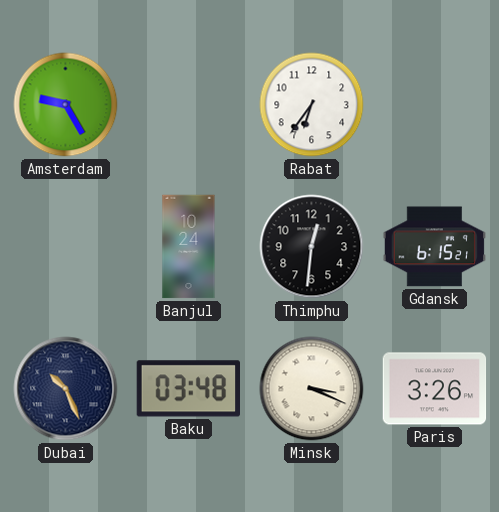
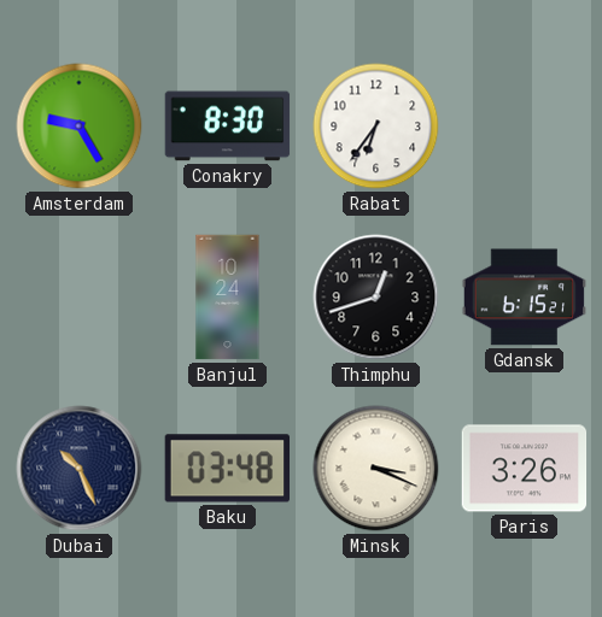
Conakry: none -> 8:30 (228, 127)
Thimphu: 12:31 -> 12:42 (376, 298)
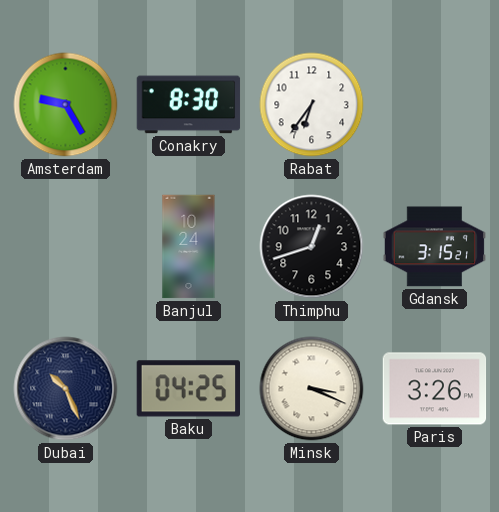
Gdansk: 6:15 -> 3:15 (435, 247)
Baku: 03:48 -> 04:25 (188, 389)
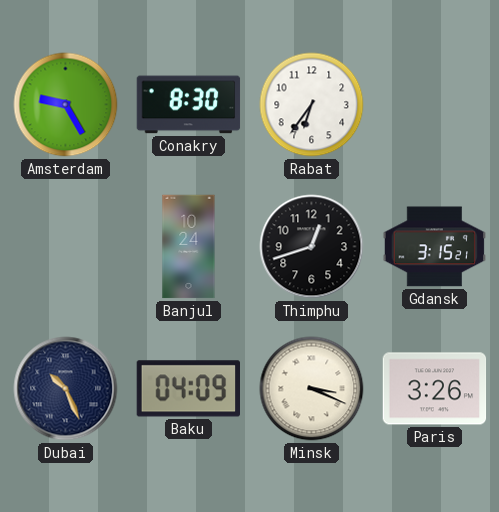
Baku: 04:25 -> 04:09 (188, 389)
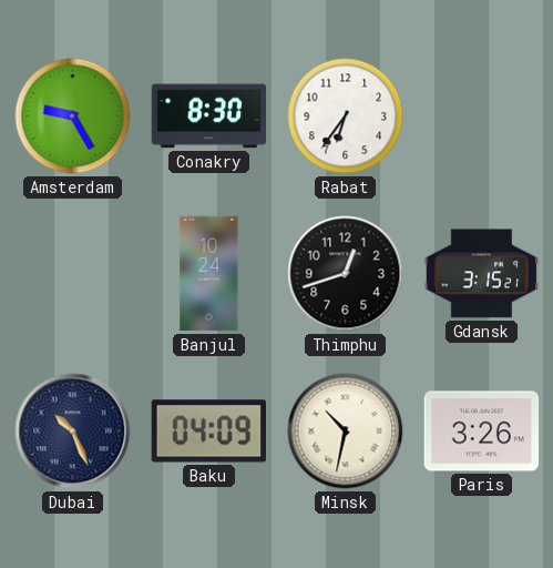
Minsk: 3:19 -> 10:32 (346, 432)
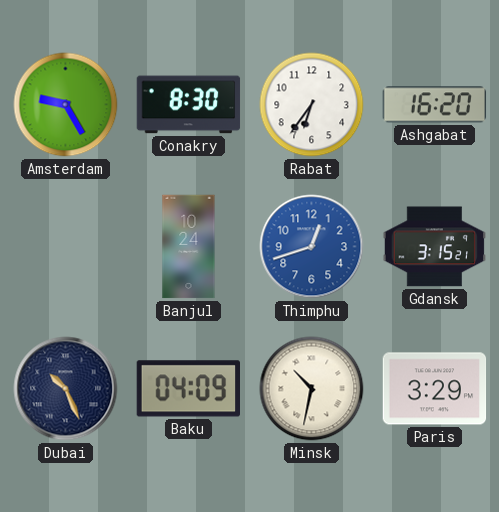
Ashgabat: none -> 16:20 (435, 105)
Thimphu dial: black -> blue (312, 247)
Paris: 3:26 -> 3:29 (435, 389)
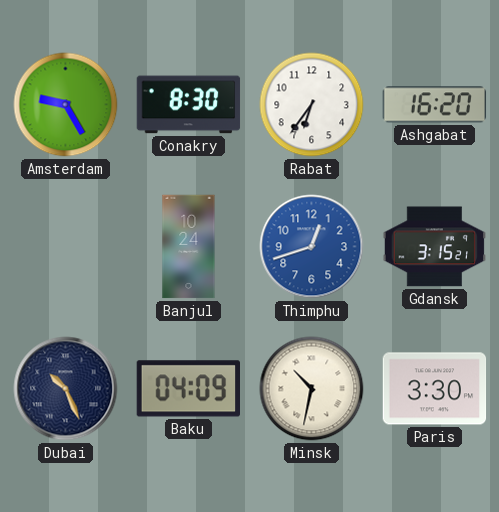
Paris: 3:29 -> 3:30 (435, 389)
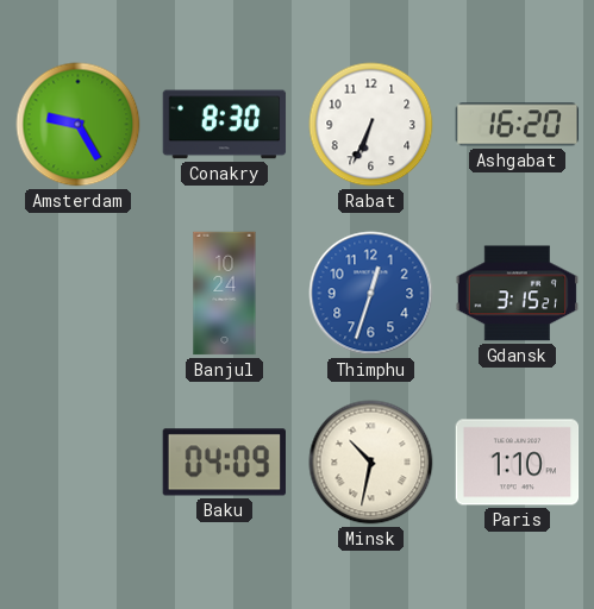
Rabat: 6:36 -> 6:34 (371, 125)
Thimphu: 12:42 -> 12:33 (371, 294)
Dubai: 10:26 -> none (66, 389)
Paris: 3:30 -> 1:10 (518, 463)
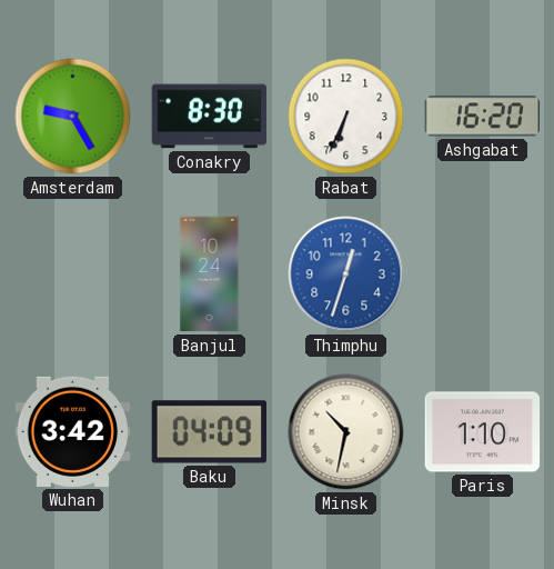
Gdansk: 3:15 -> none (518, 294)
Wuhan: none -> 3:42 (73, 431)
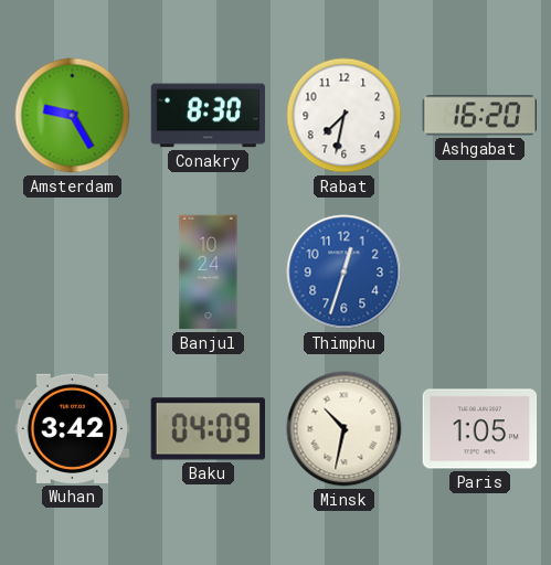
Rabat: 6:34 -> 7:32 (345, 116)
Paris: 1:10 -> 1:05 (480, 429)
